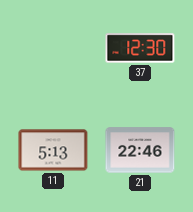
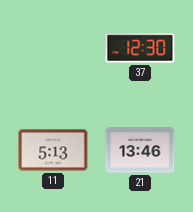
21: 22:46 -> 13:46 (140, 150)
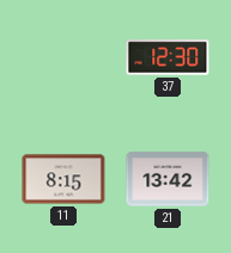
11: 5:13 -> 8:15 (63, 179)
21: 13:46 -> 13:42 (168, 179)
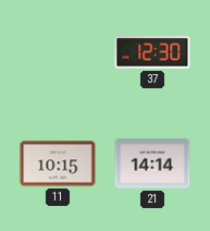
11: 8:15 -> 10:15 (58, 163)
21: 13:42 -> 14:14 (152, 163)
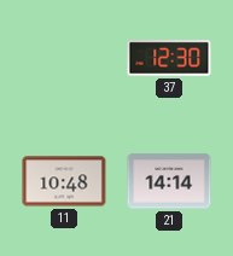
11: 10:15 -> 10:48 (64, 181)
